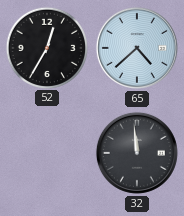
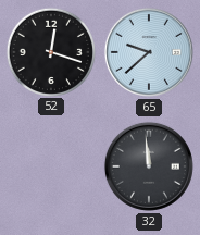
52: 12:35 -> 12:18 (50, 51)
65: 4:38 -> 9:38 (149, 52)
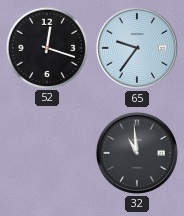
65: 9:38 -> 9:36 (137, 48)
32: 11:59 -> 10:59 (137, 153)
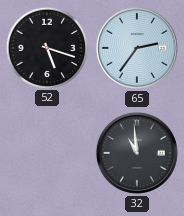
52: 12:18 -> 5:18 (46, 47)
65: 9:36 -> 2:36 (137, 48)
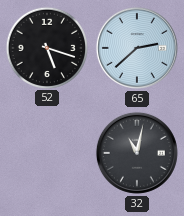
65: 2:36 -> 2:38 (137, 48)
32: 10:59 -> 11:02 (137, 153)
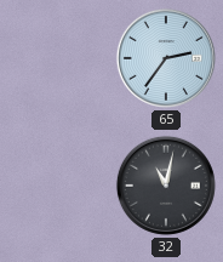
52: 5:18 -> none (46, 47)
65: 2:38 -> 2:36 (166, 58)
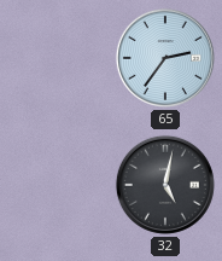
32: 11:02 -> 5:02 (165, 185)
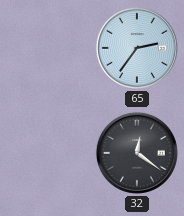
32: 5:02 -> 12:21 (137, 153)
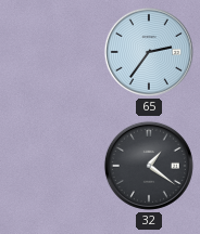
32: 12:21 -> 1:21 (149, 166)
